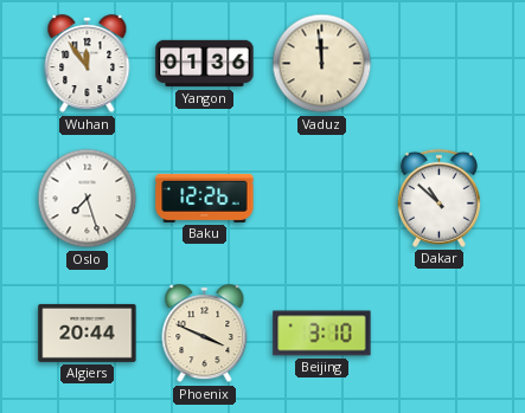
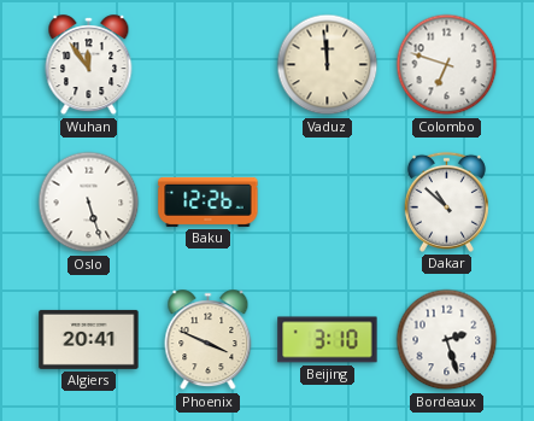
Yangon: 01:36 -> none (205, 64)
Colombo: none -> 6:48 (447, 65)
Oslo: 7:27 -> 5:27 (89, 203)
Algiers: 20:44 -> 20:41 (89, 339)
Bordeaux: none -> 2:27 (447, 340)
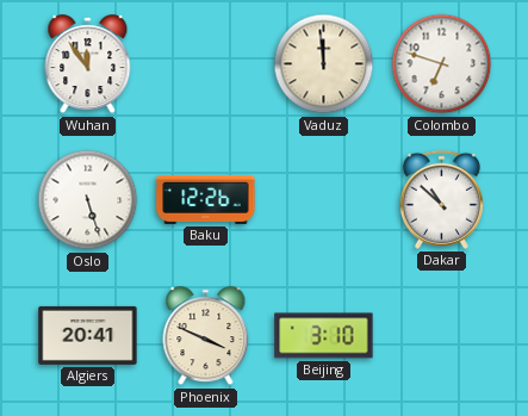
Bordeaux: 2:27 -> none (447, 340)
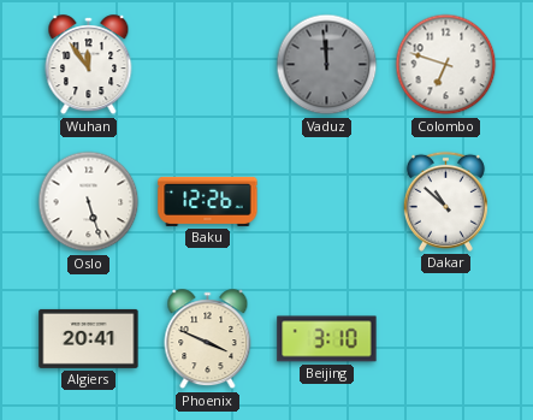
Vaduz dial: cream -> grey (327, 65)
